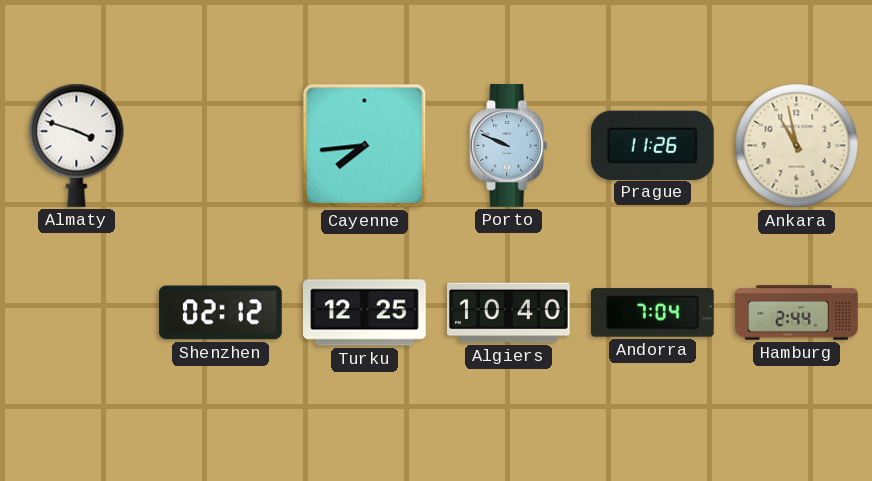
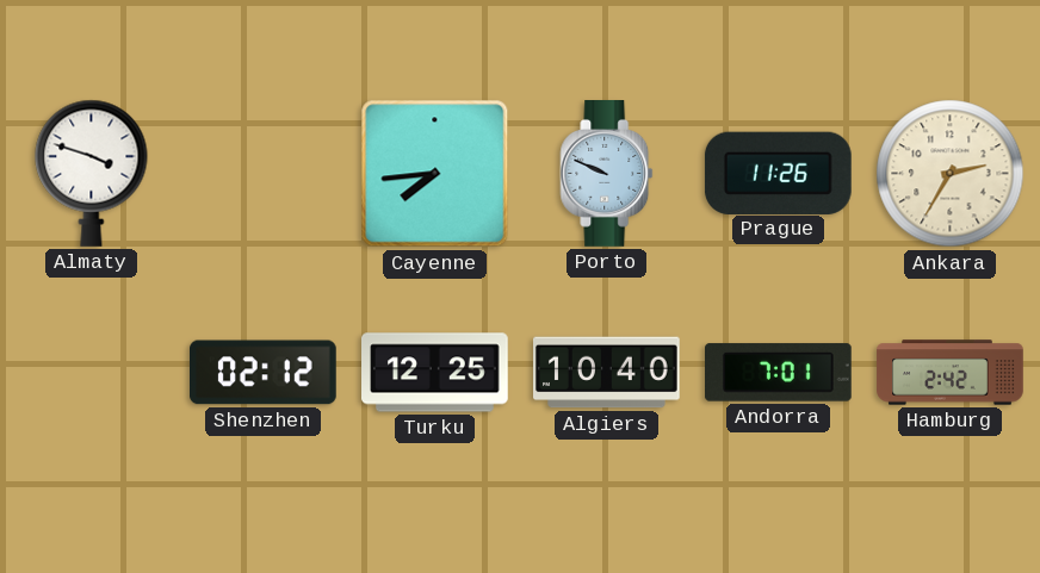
Ankara: 10:58 -> 2:35 (951, 174)
Andorra: 7:04 -> 7:01 (779, 373)
Hamburg: 2:44 -> 2:42 (951, 373)
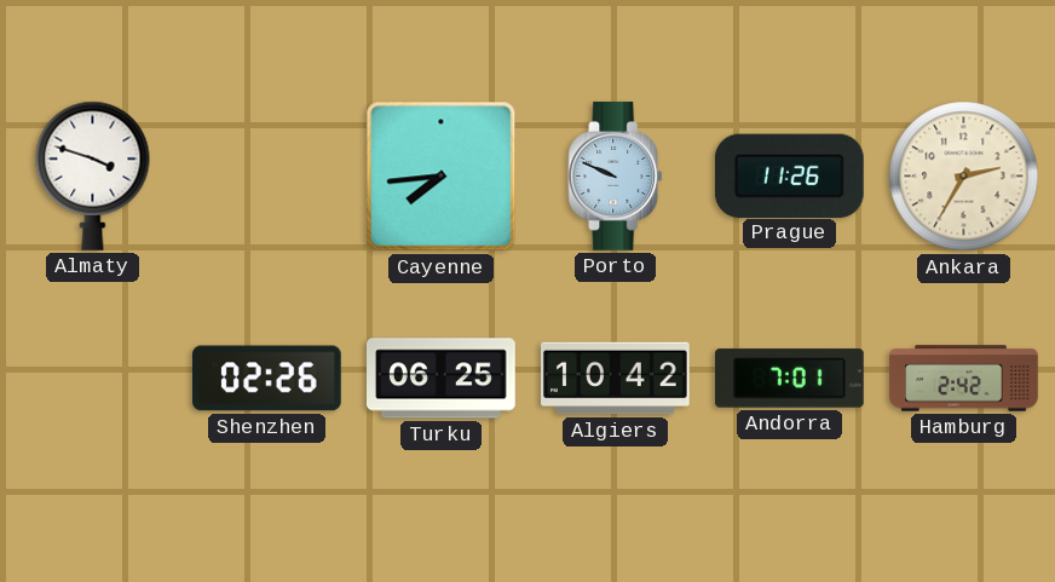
Shenzhen: 02:12 -> 02:26 (267, 379)
Turku: 12:25 -> 06:25 (442, 379)
Algiers: 10:40 -> 10:42 (616, 379)
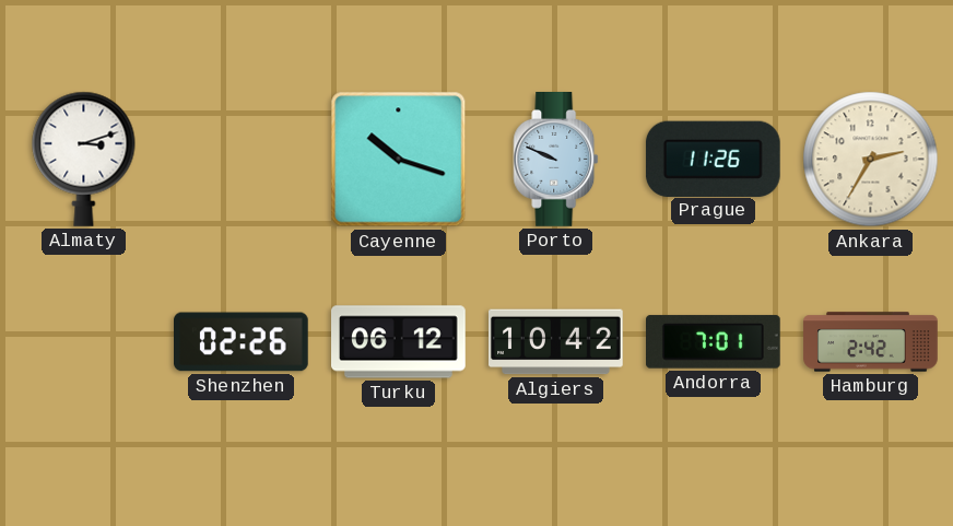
Almaty: 3:48 -> 3:12 (84, 159)
Cayenne: 7:44 -> 10:18 (399, 160)
Turku: 06:25 -> 06:12 (399, 342)
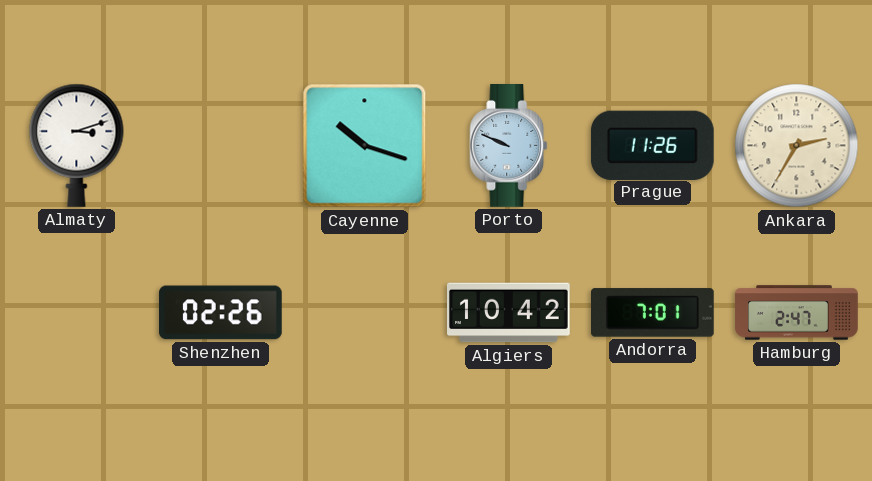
Turku: 06:12 -> none (399, 342)
Hamburg: 2:42 -> 2:47 (797, 313)
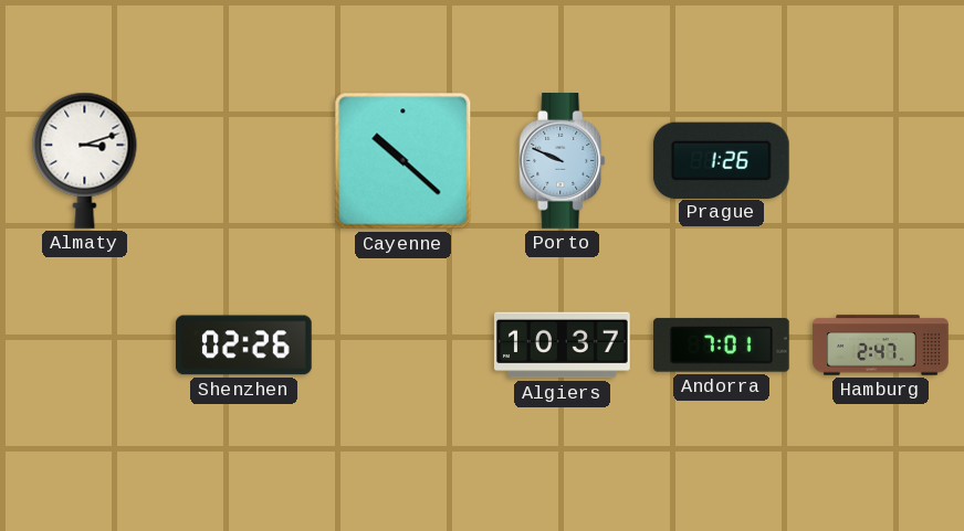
Cayenne: 10:18 -> 10:22 (404, 161)
Prague: 11:26 -> 1:26 (721, 160)
Ankara: 2:35 -> none (797, 146)
Algiers: 10:42 -> 10:37 (563, 346)
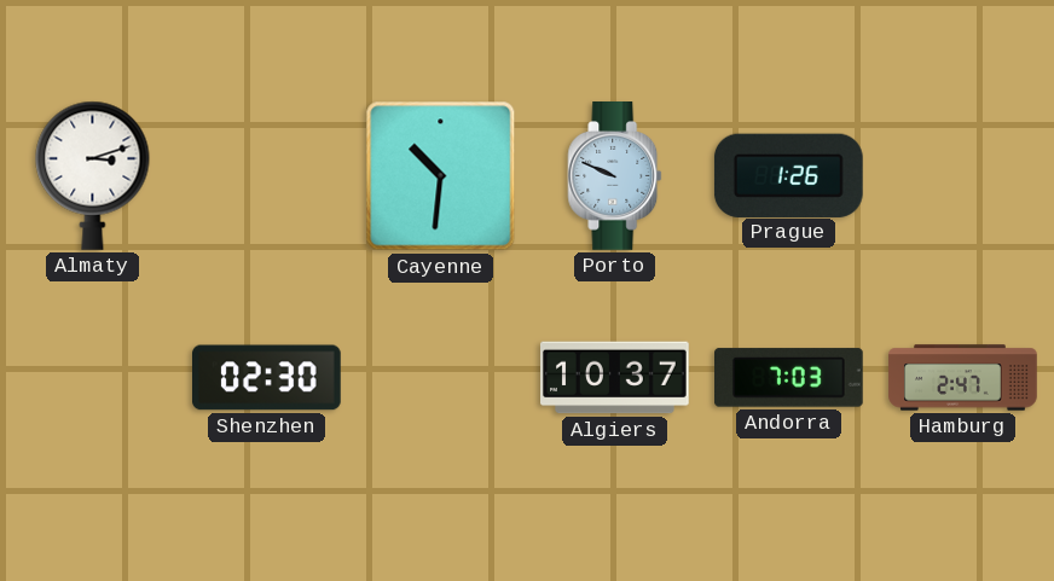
Cayenne: 10:22 -> 10:31 (441, 176)
Shenzhen: 02:26 -> 02:30 (267, 378)
Andorra: 7:01 -> 7:03 (789, 378)
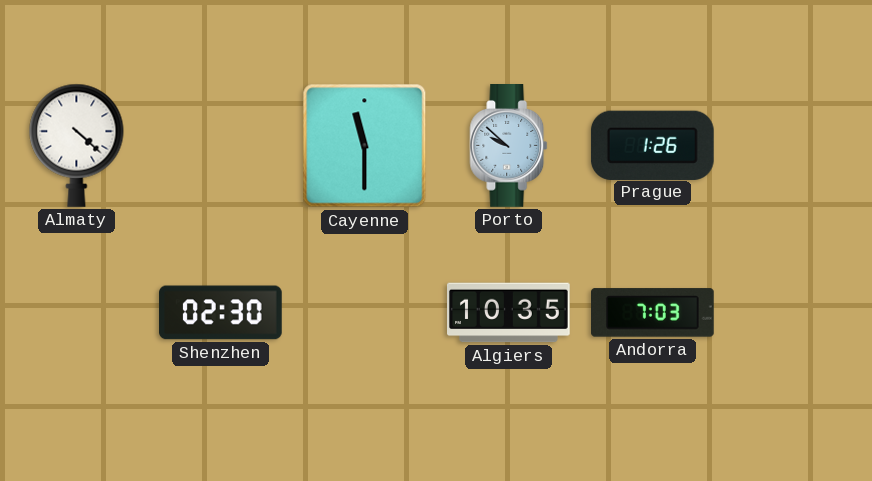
Almaty: 3:12 -> 4:22 (77, 145)
Cayenne: 10:31 -> 11:30 (365, 146)
Porto: 9:49 -> 9:52 (509, 146)
Algiers: 10:37 -> 10:35 (509, 313)
Hamburg: 2:47 -> none (963, 378)
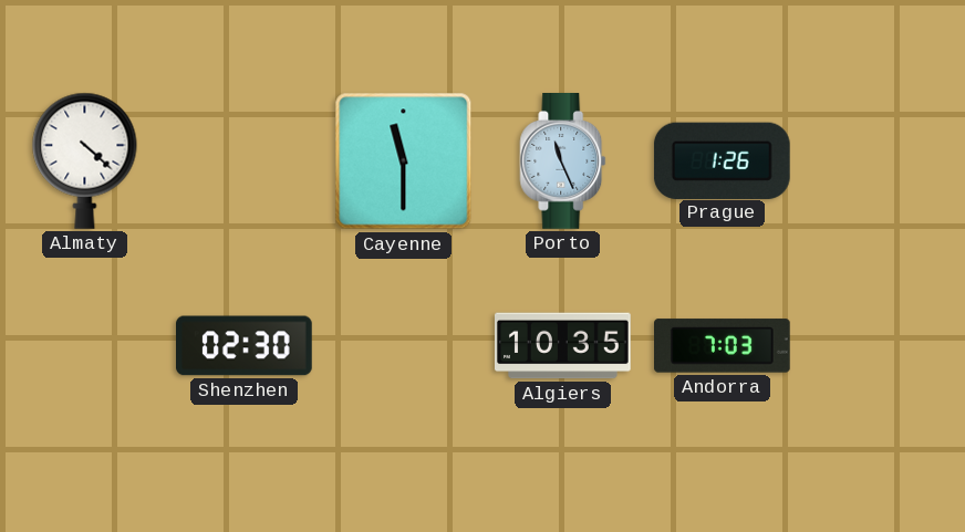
Porto: 9:52 -> 11:26 (563, 161)
